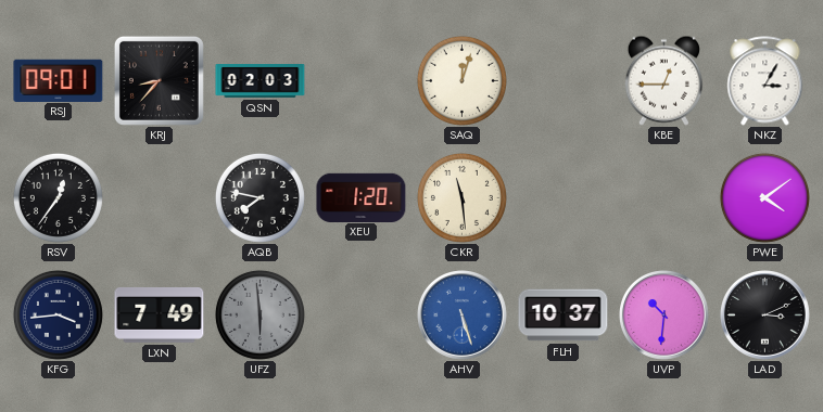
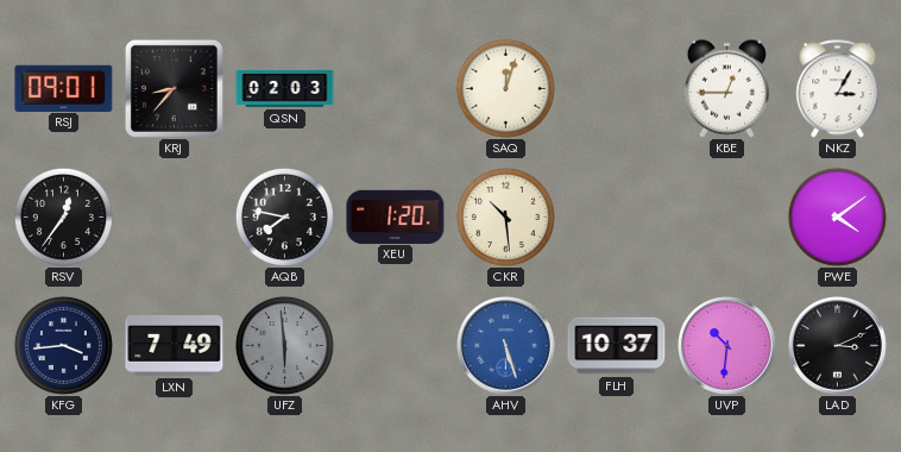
CKR: 11:29 -> 10:29 (505, 216)
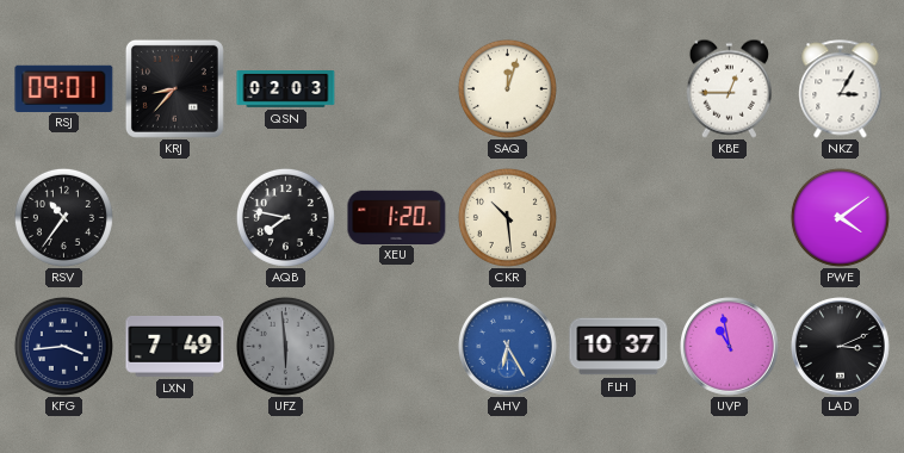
RSV: 12:36 -> 10:36 (63, 217)
AHV: 5:27 -> 6:25 (508, 347)
UVP: 10:31 -> 10:58 (730, 347)
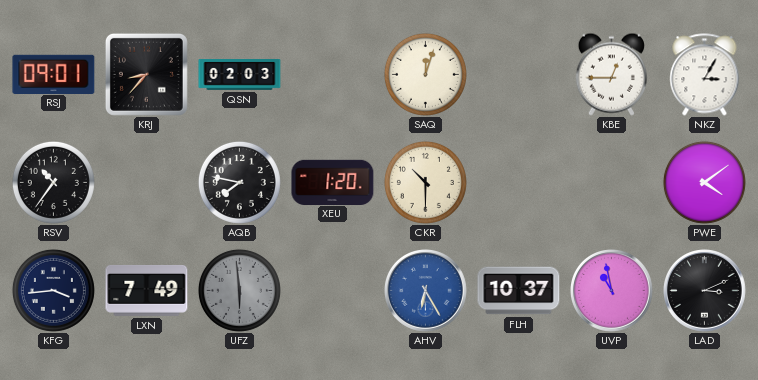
CKR: 10:29 -> 10:30 (425, 182)
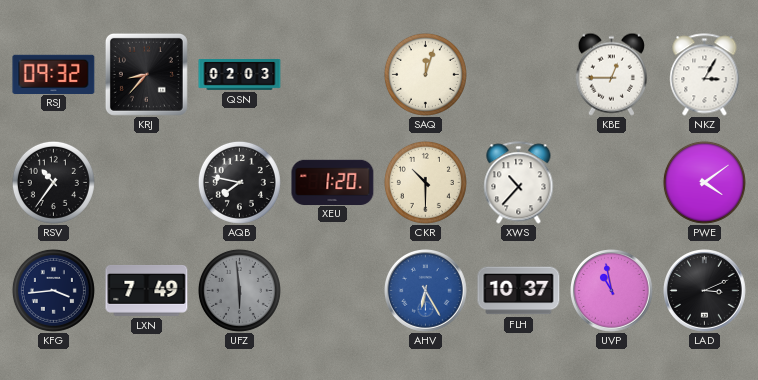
RSJ: 09:01 -> 09:32 (54, 74)
XWS: none -> 10:37 (519, 183)
